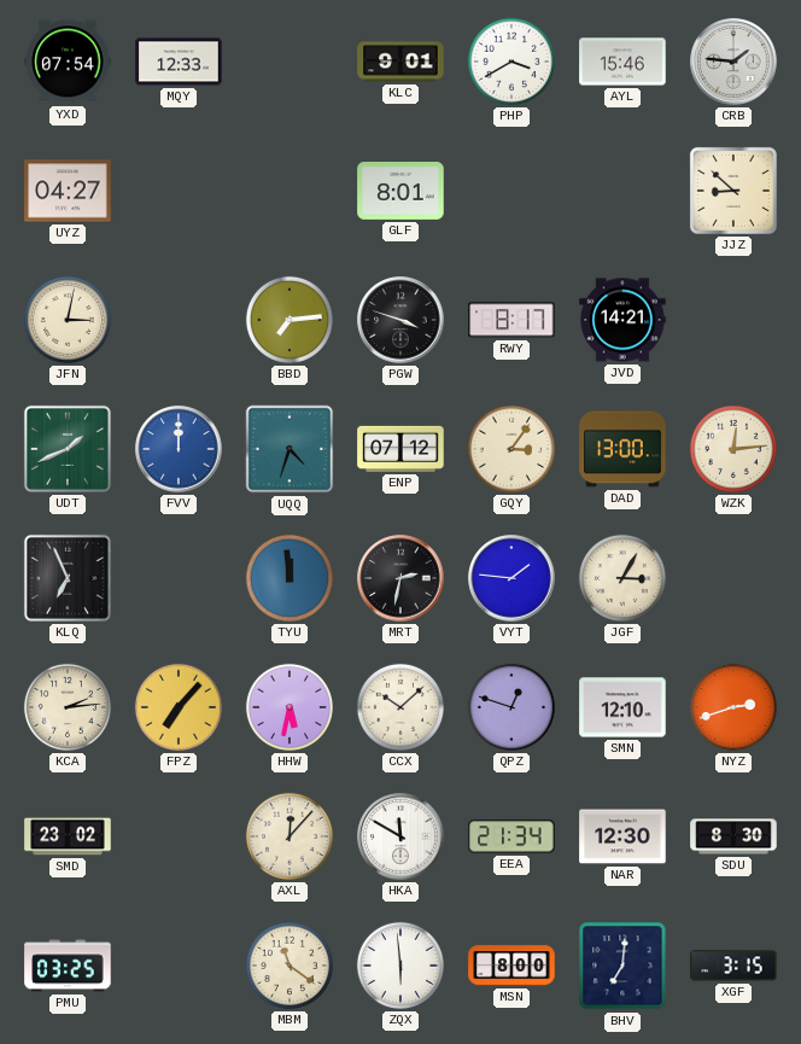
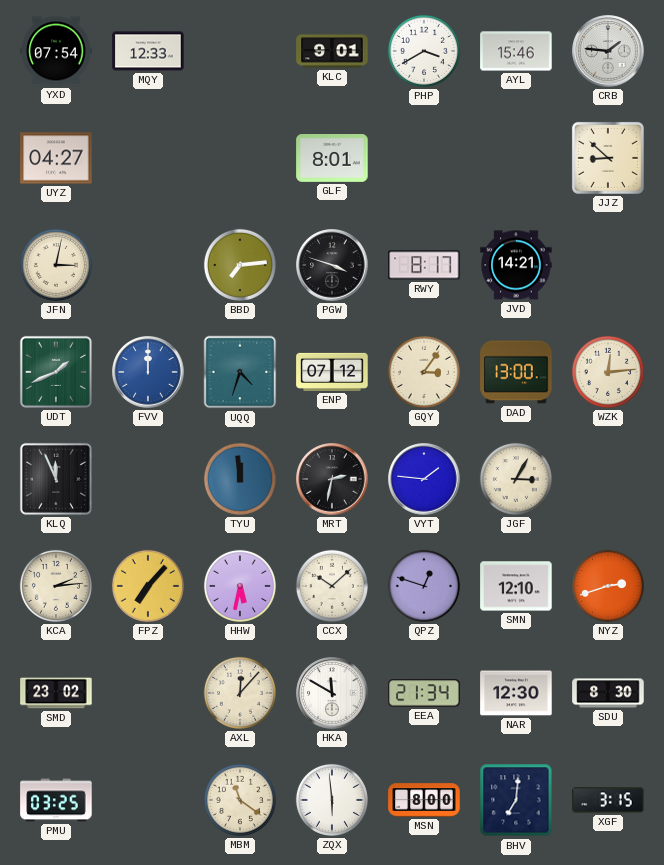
KLQ: 6:56 -> 11:56 (56, 479)
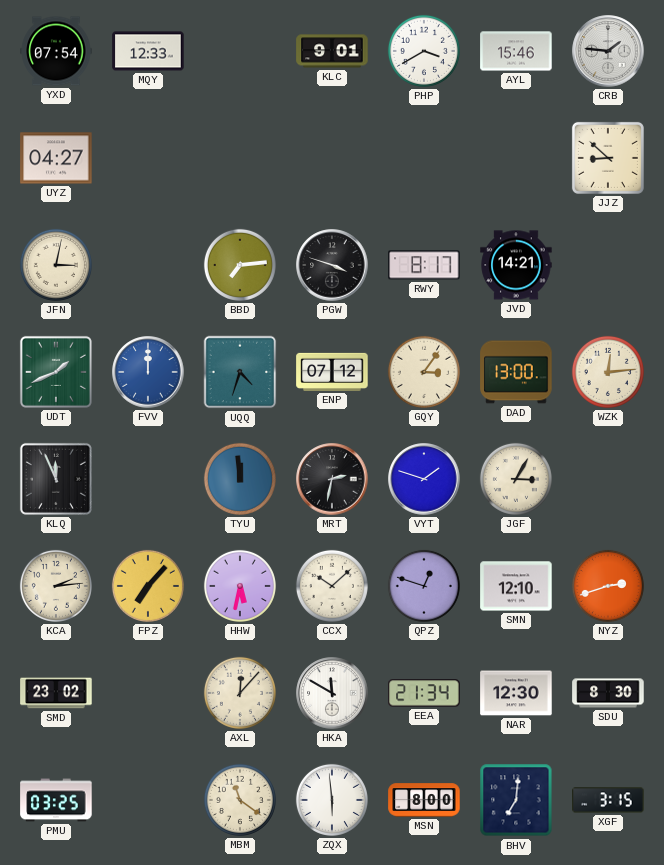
GLF: 8:01 -> none (332, 159)
VYT: 1:46 -> 1:48 (424, 479)
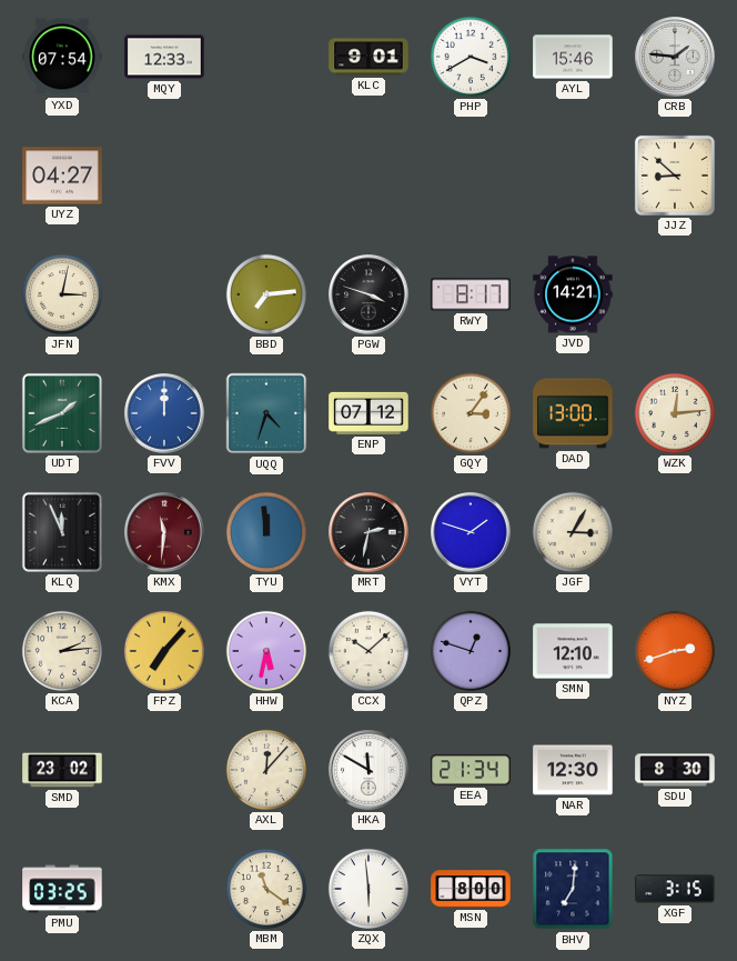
KMX: none -> 11:31 (164, 532)
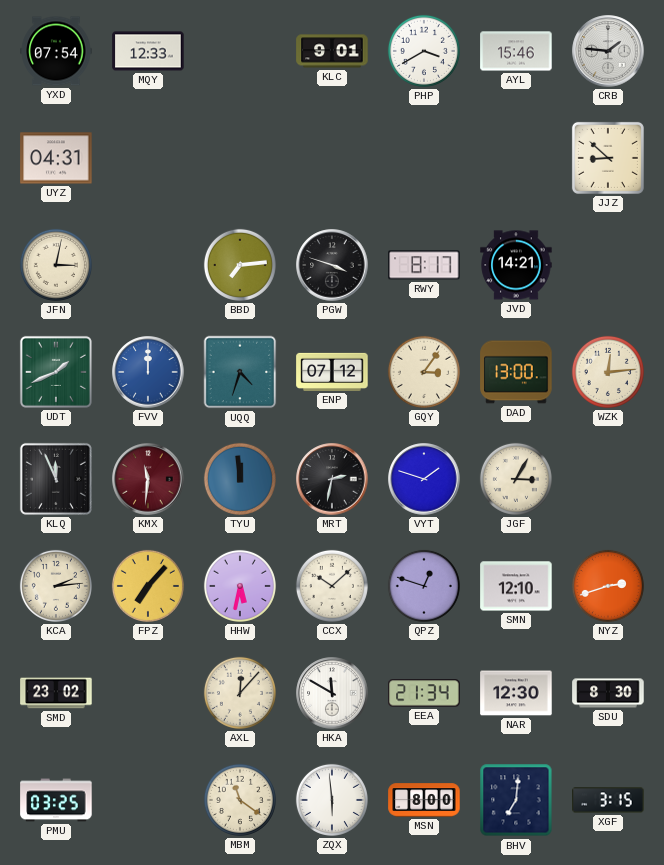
UYZ: 04:27 -> 04:31 (56, 158)
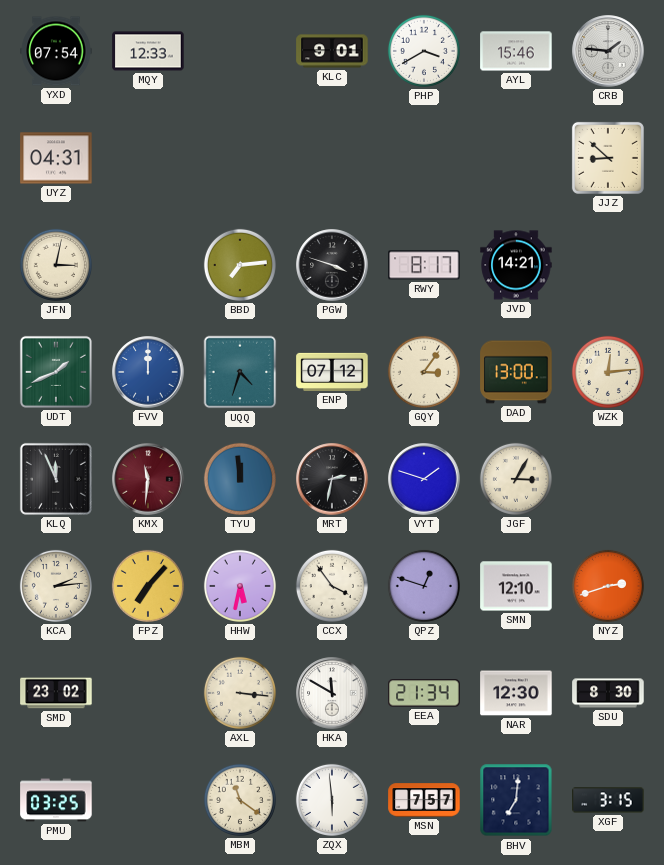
CCX: 10:08 -> 3:54 (332, 586)
AXL: 12:07 -> 3:16 (240, 693)
MSN: 8:00 -> 7:57 (424, 800)
